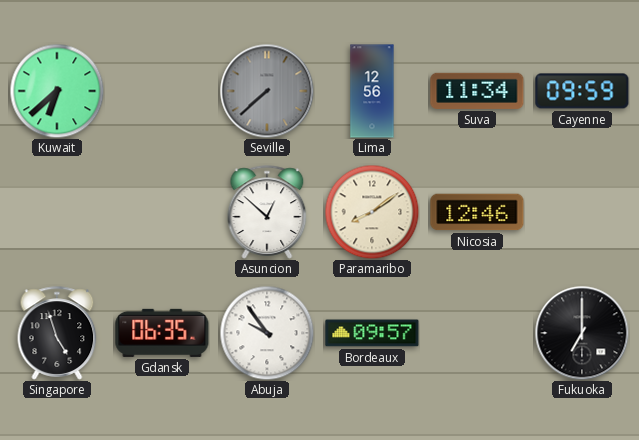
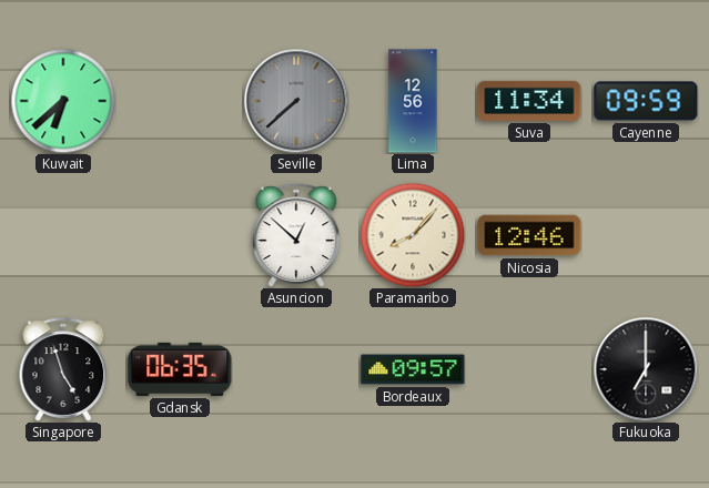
Paramaribo: 8:09 -> 8:07 (413, 235)
Abuja: 9:54 -> none (267, 333)
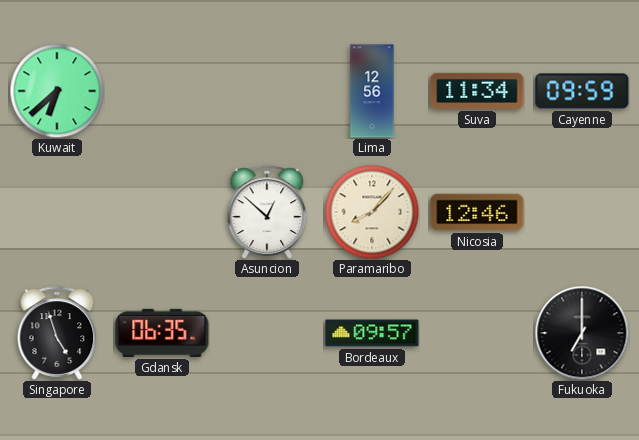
Seville: 7:38 -> none (296, 101)
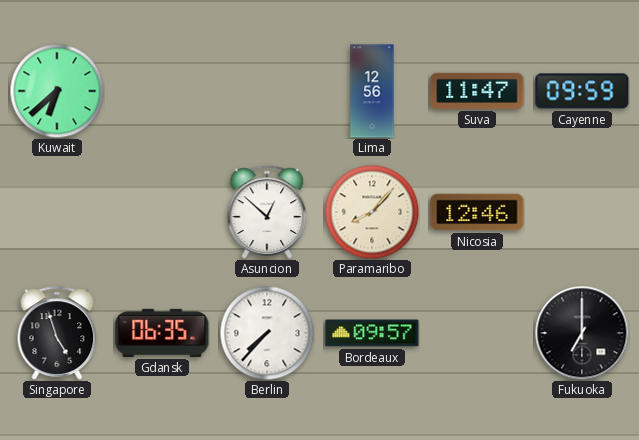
Suva: 11:34 -> 11:47 (477, 91)
Berlin: none -> 7:37 (267, 333)
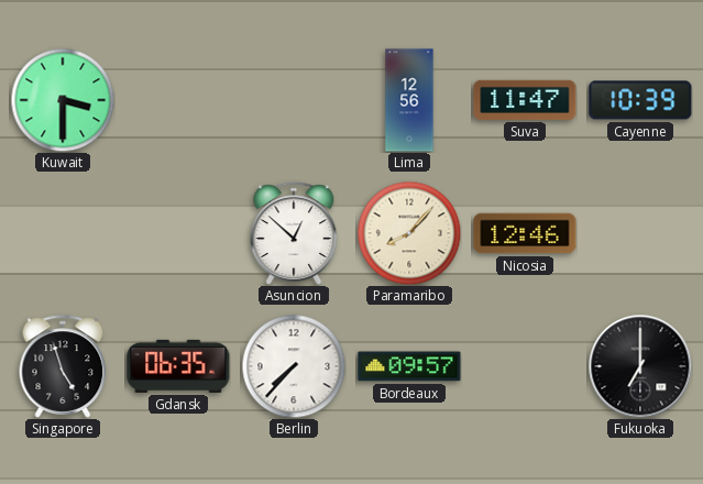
Kuwait: 6:38 -> 3:30 (63, 100)
Cayenne: 09:59 -> 10:39 (640, 100)
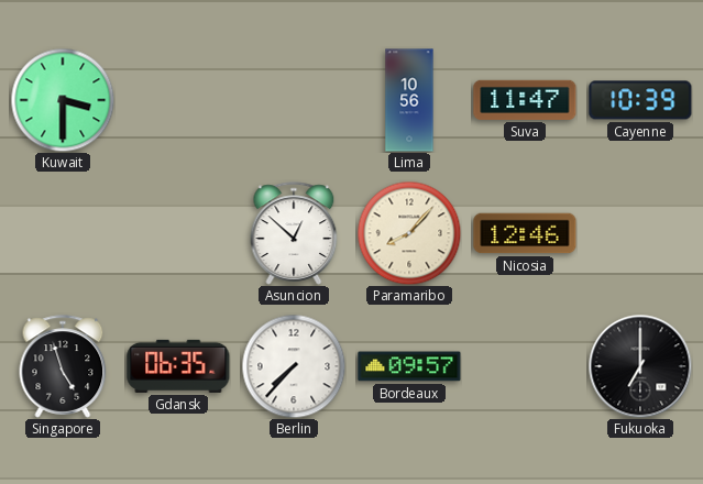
Lima: 12:56 -> 10:56 (409, 100)
